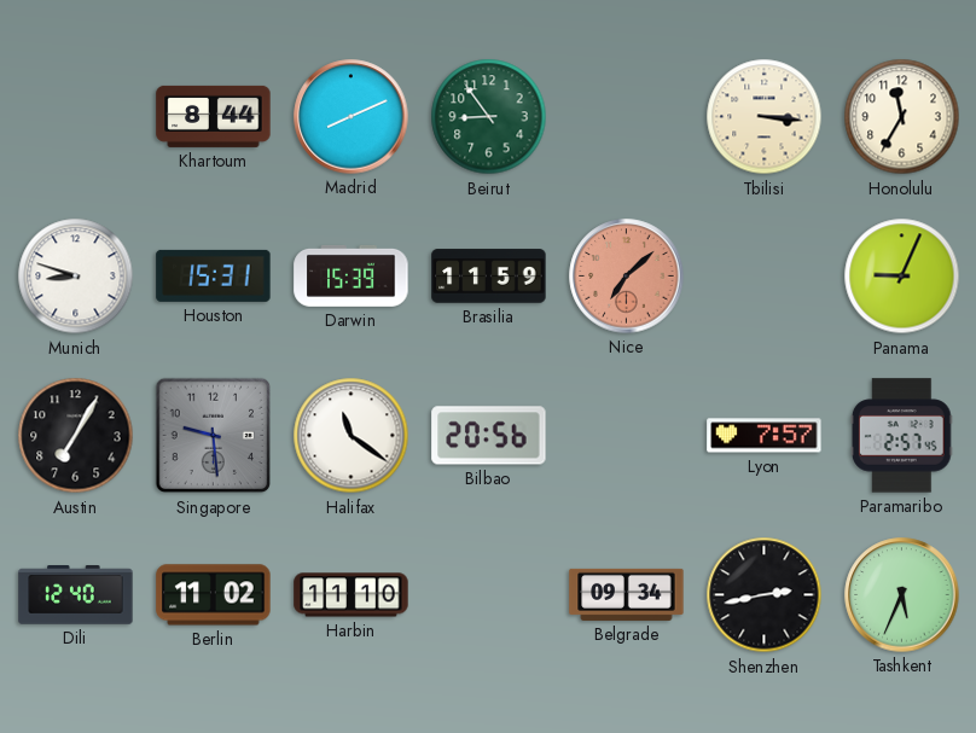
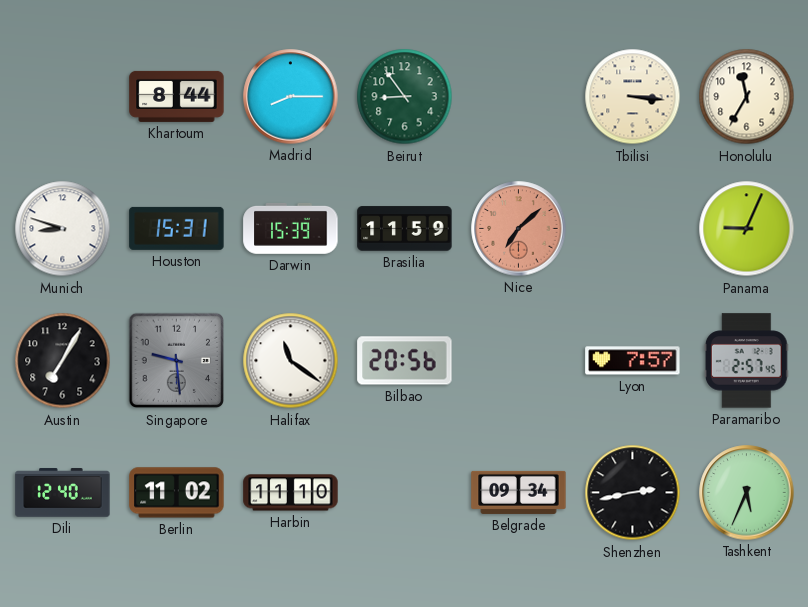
Madrid: 8:11 -> 8:15 (291, 97)
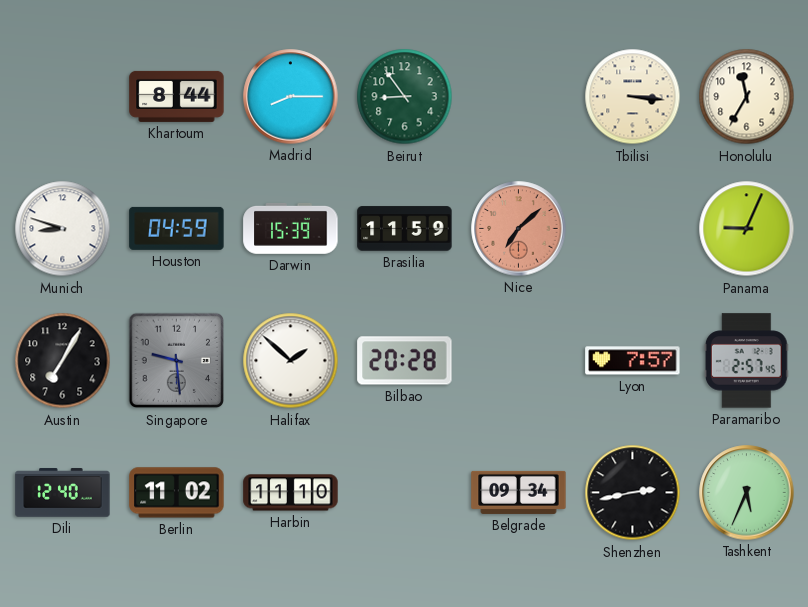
Houston: 15:31 -> 04:59 (177, 228)
Halifax: 11:21 -> 1:52 (291, 361)
Bilbao: 20:56 -> 20:28 (405, 361)
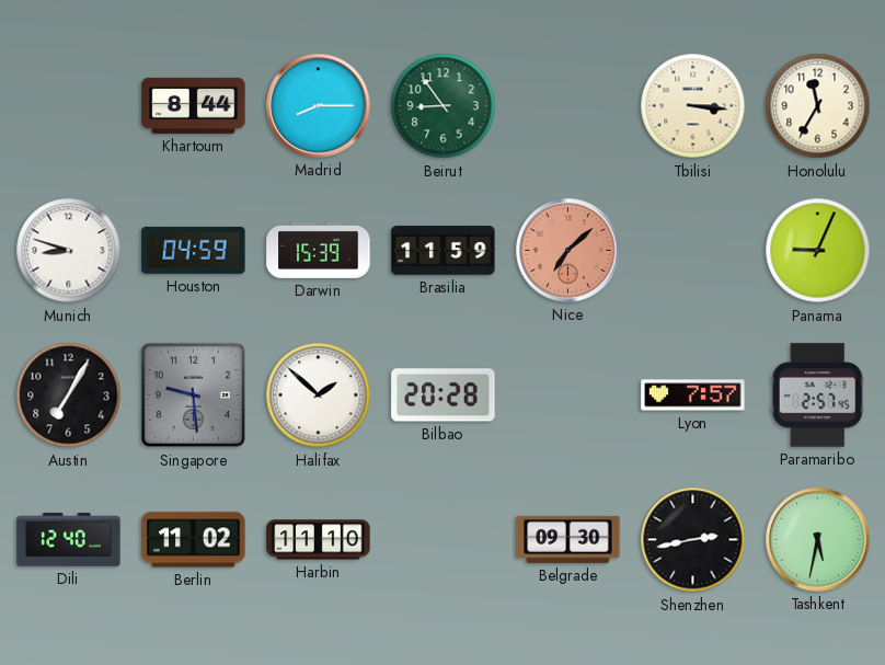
Belgrade: 09:34 -> 09:30 (568, 539)
Tashkent: 5:34 -> 5:32 (818, 540)
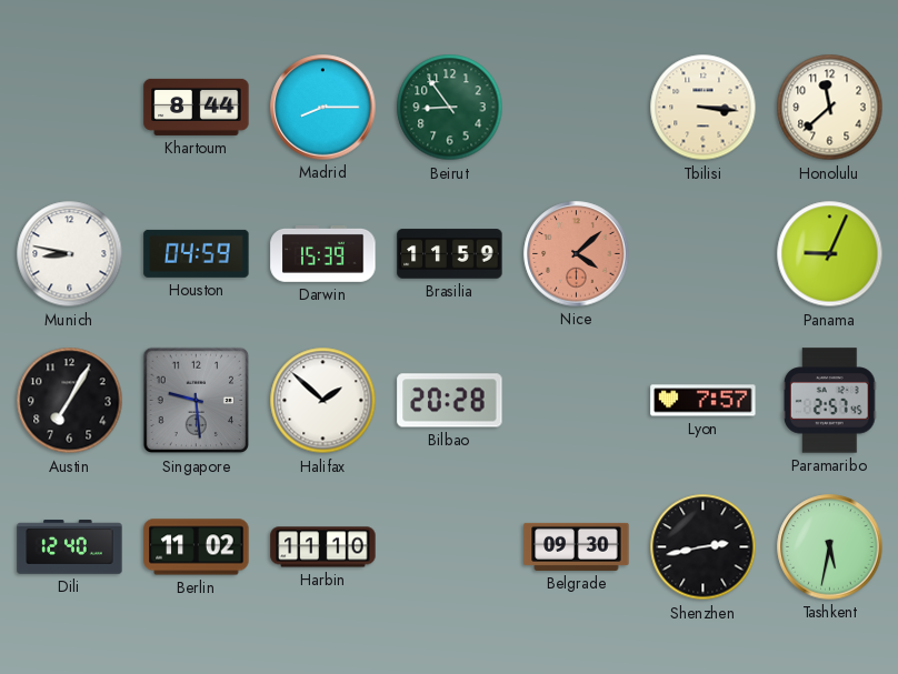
Honolulu: 11:35 -> 11:38 (830, 108)
Munich: 8:48 -> 8:47 (70, 254)
Nice: 7:08 -> 4:08 (577, 254)
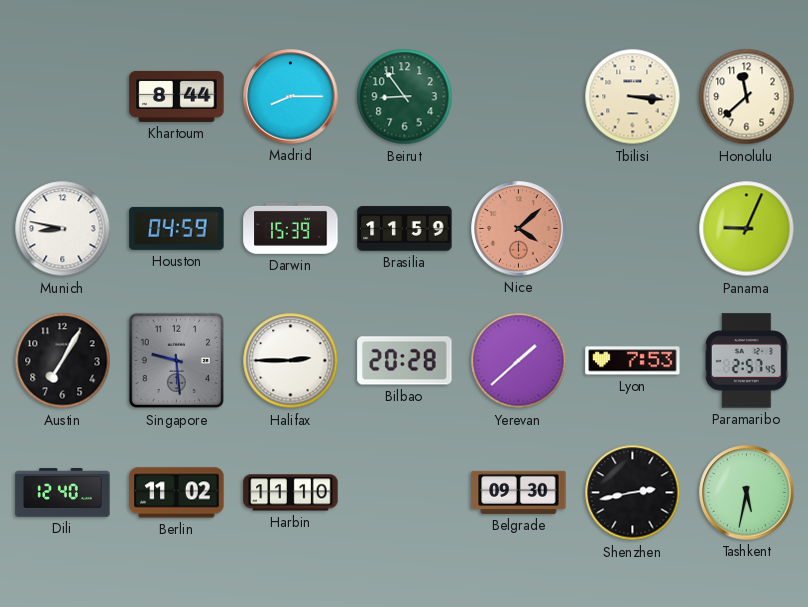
Halifax: 1:52 -> 2:45 (291, 361)
Yerevan: none -> 1:38 (519, 361)
Lyon: 7:57 -> 7:53 (633, 361)
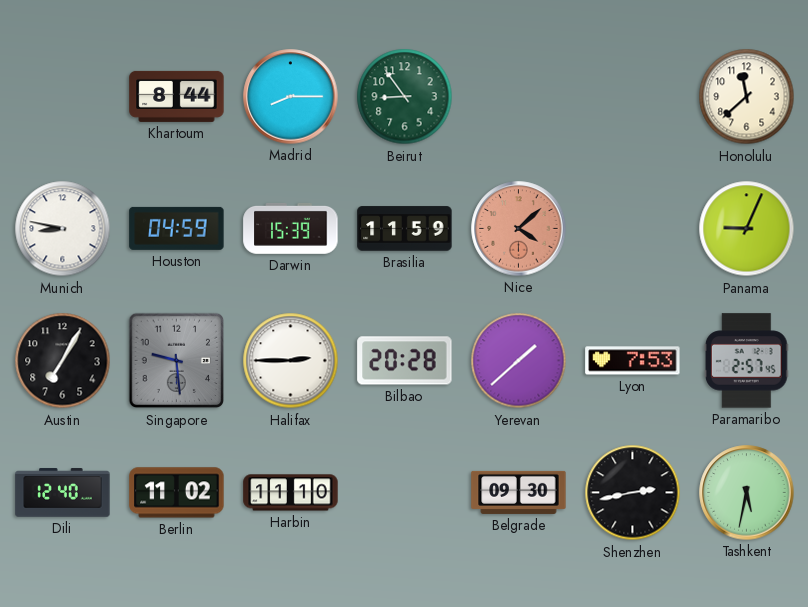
Tbilisi: 3:16 -> none (633, 97)
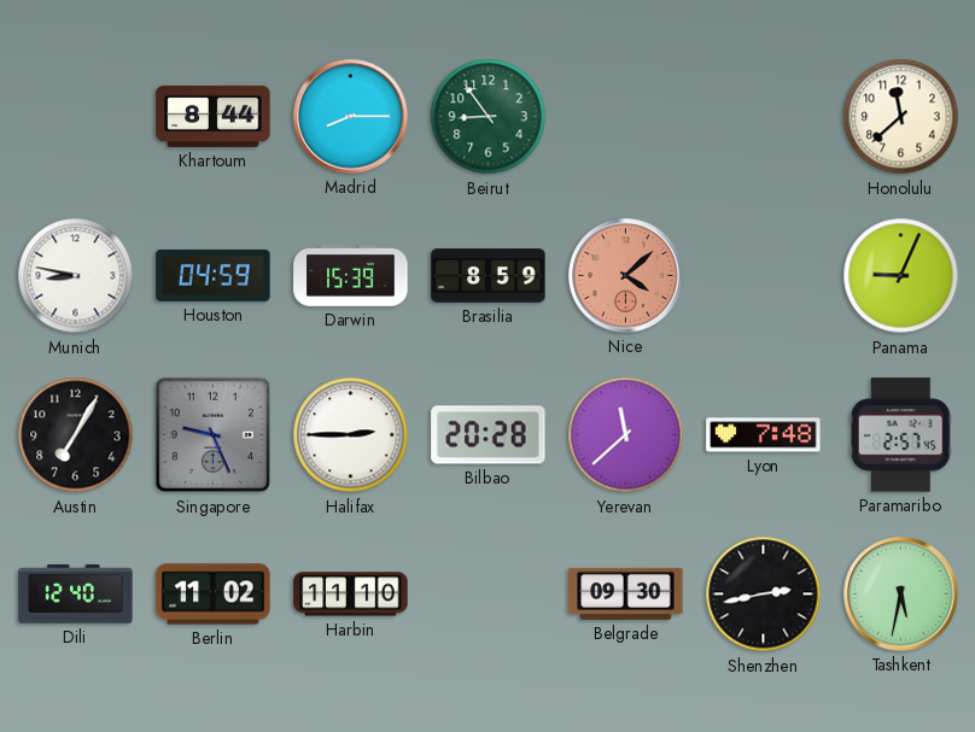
Brasilia: 11:59 -> 8:59 (489, 276)
Singapore: 9:29 -> 9:26 (214, 435)
Yerevan: 1:38 -> 11:38 (626, 435)
Lyon: 7:53 -> 7:48 (764, 435)
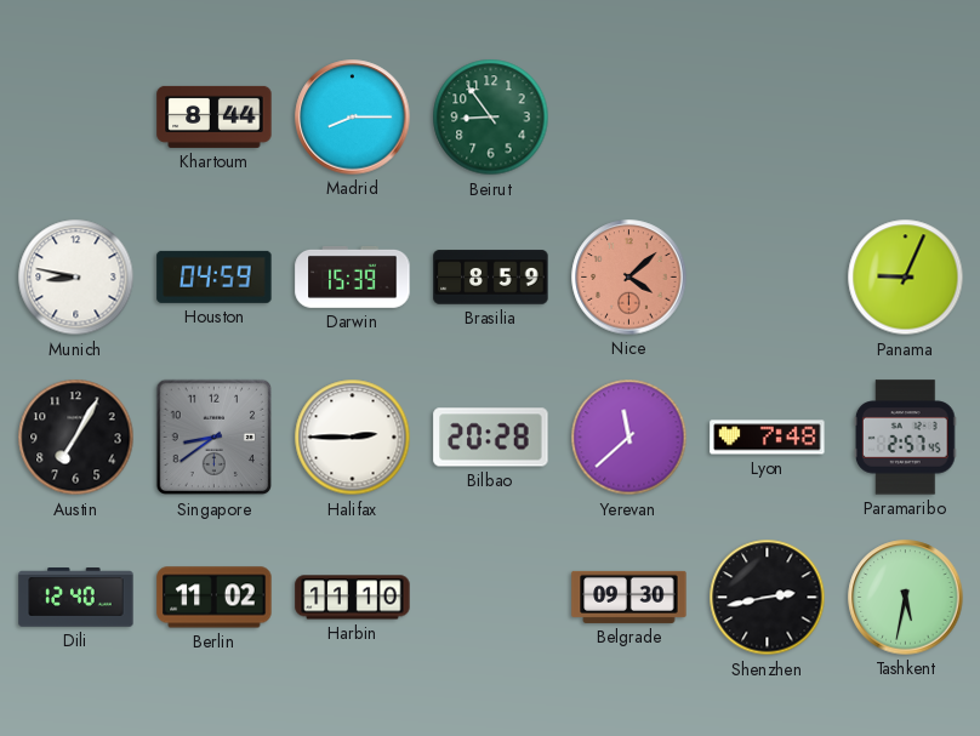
Honolulu: 11:38 -> none (901, 117)
Singapore: 9:26 -> 8:39 (215, 438)
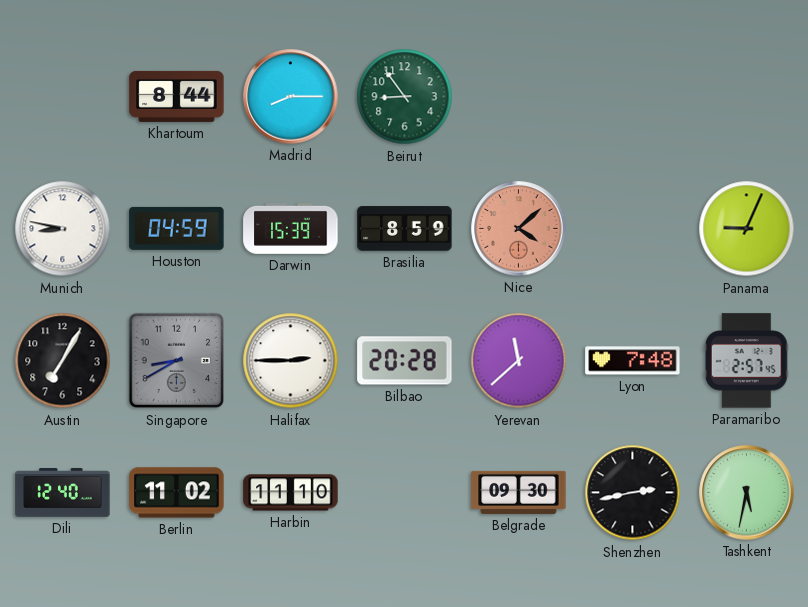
Singapore: 8:39 -> 8:40 (177, 361)
